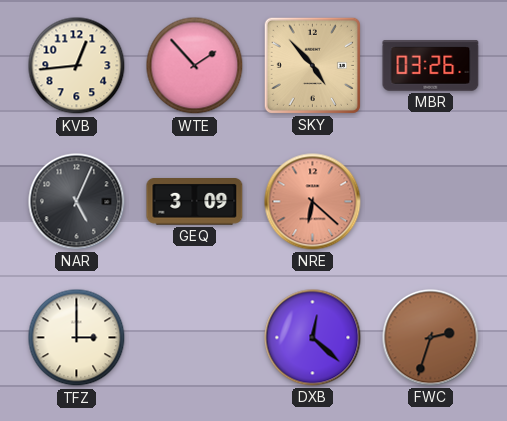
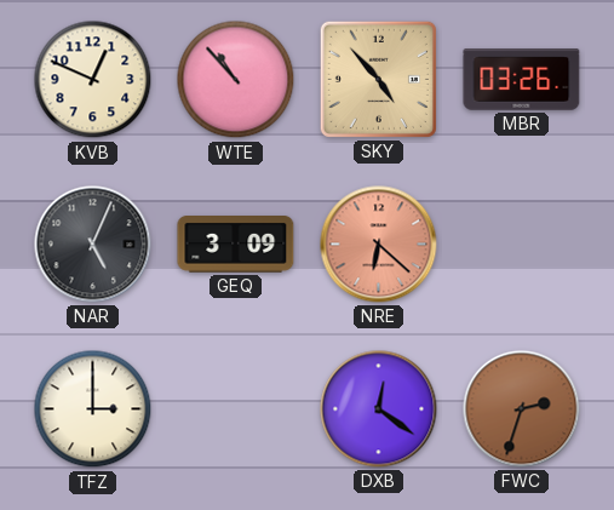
KVB: 12:44 -> 12:49 (93, 80)
WTE: 1:53 -> 10:53 (236, 80)
DXB: 12:22 -> 12:21 (379, 409)
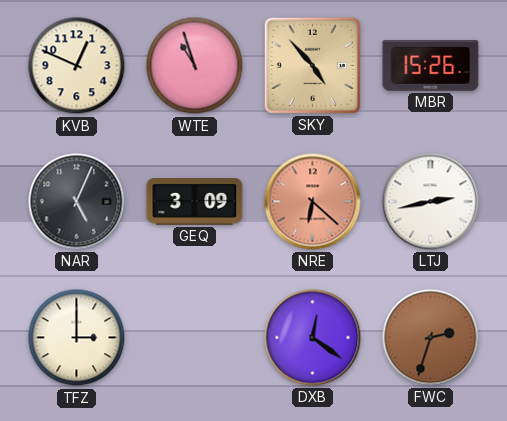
WTE: 10:53 -> 10:57 (195, 66)
MBR: 03:26 -> 15:26 (431, 66)
LTJ: none -> 2:43 (431, 202)
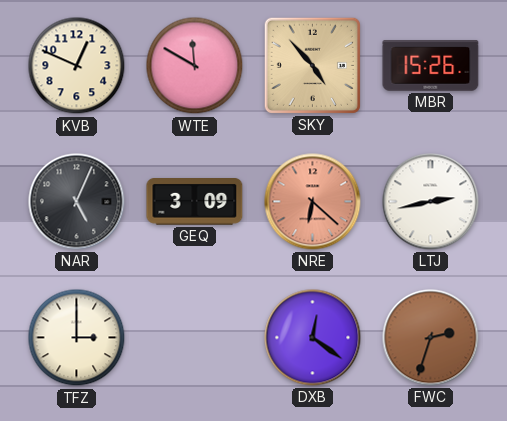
WTE: 10:57 -> 11:50 (195, 66)
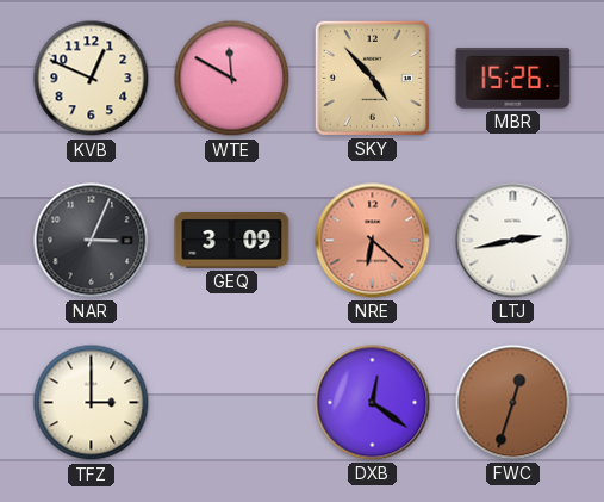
NAR: 5:04 -> 3:04 (92, 241)
FWC: 2:33 -> 12:33 (513, 403)
